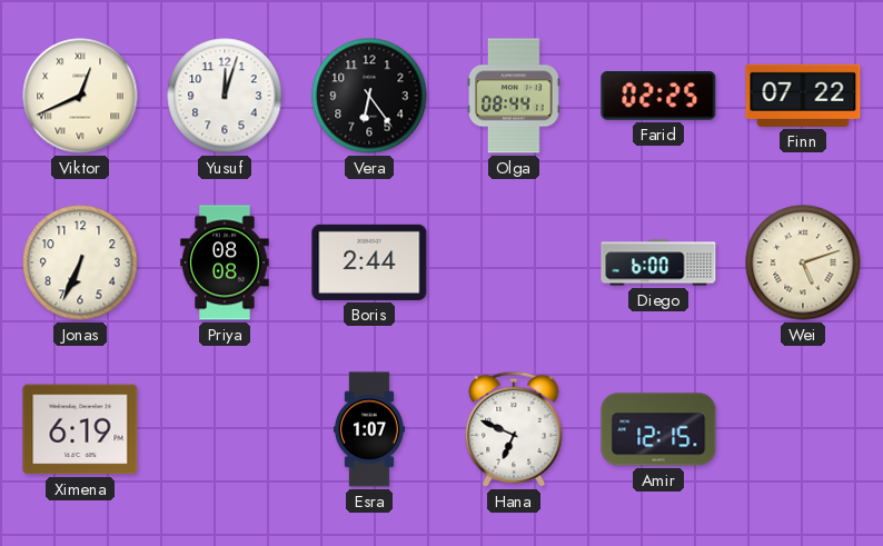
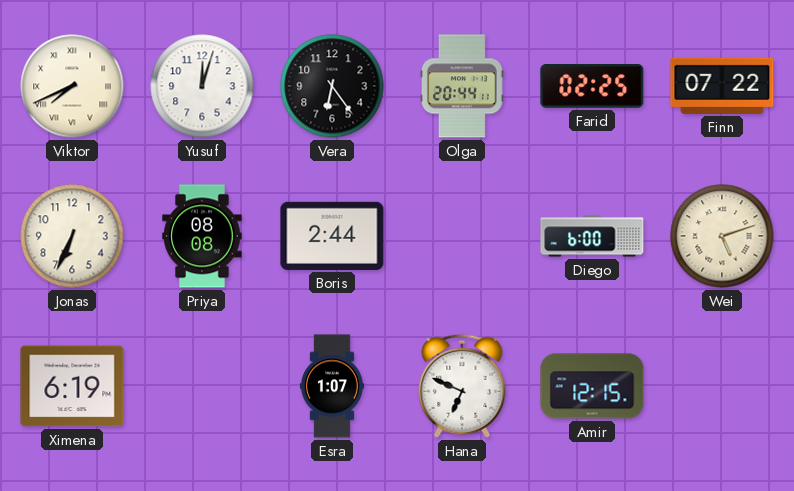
Viktor: 12:41 -> 7:41 (72, 86)
Olga: 08:44 -> 20:44 (462, 86)
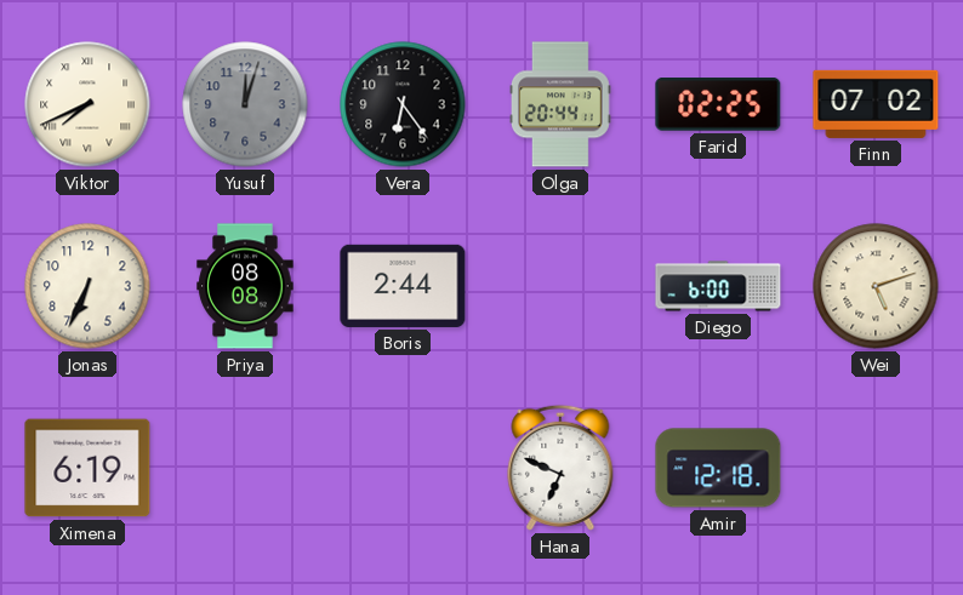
Yusuf dial: white -> grey (245, 104)
Finn: 07:22 -> 07:02 (876, 104)
Esra: 1:07 -> none (332, 386)
Amir: 12:15 -> 12:18 (718, 468)
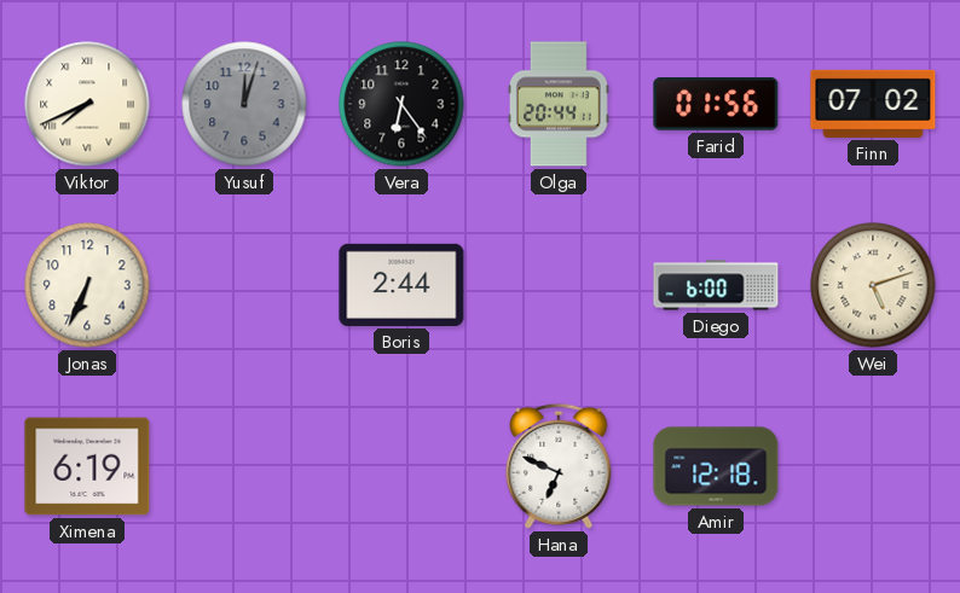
Farid: 02:25 -> 01:56 (716, 105)
Priya: 08:08 -> none (245, 286)
